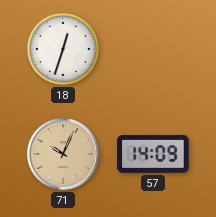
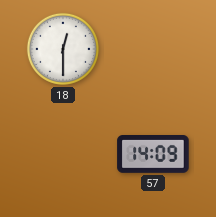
18: 12:33 -> 12:30 (63, 49)
71: 10:04 -> none (63, 154)
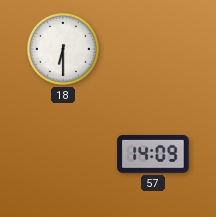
18: 12:30 -> 6:30 (63, 49)
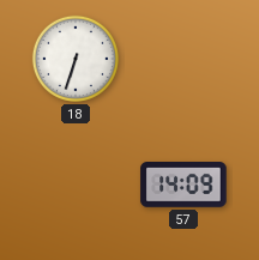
18: 6:30 -> 6:33 (76, 59)
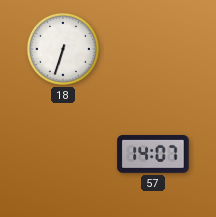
57: 14:09 -> 14:07 (153, 155)
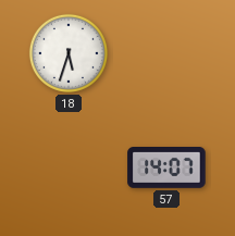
18: 6:33 -> 5:33 (69, 53)
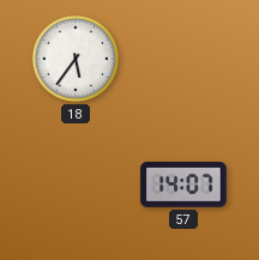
18: 5:33 -> 5:36 (76, 59)
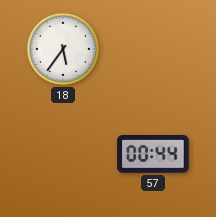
57: 14:07 -> 00:44 (153, 155)
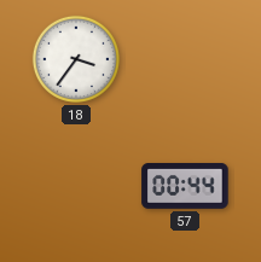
18: 5:36 -> 3:36 (76, 59)
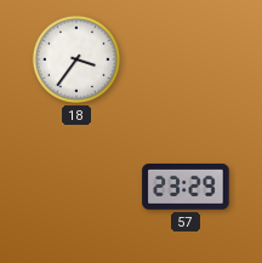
57: 00:44 -> 23:29 (186, 188)
